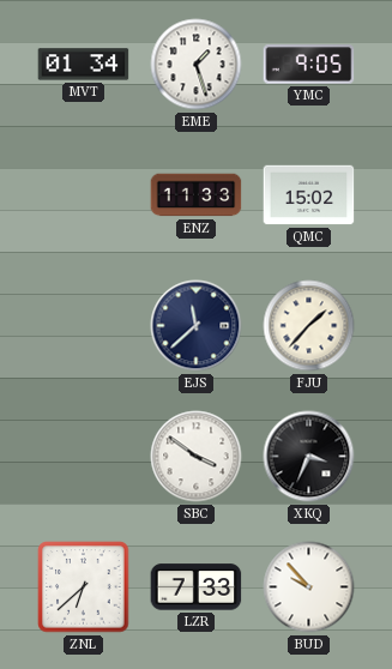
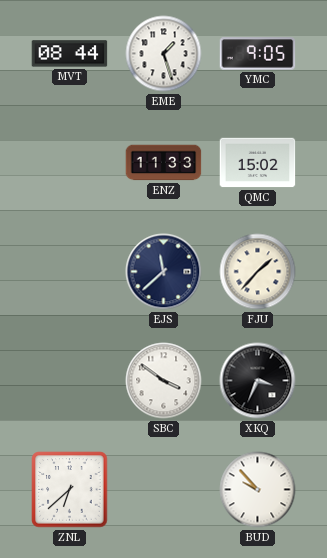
MVT: 01:34 -> 08:44 (70, 54)
LZR: 7:33 -> none (197, 587)
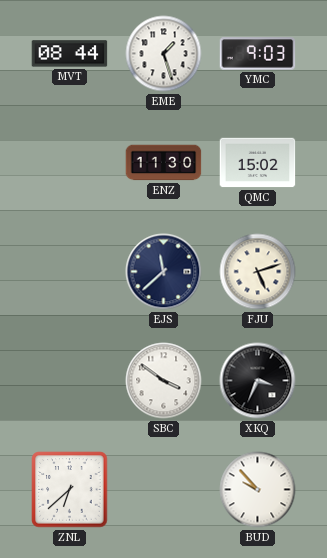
YMC: 9:05 -> 9:03 (258, 54)
ENZ: 11:33 -> 11:30 (164, 163)
FJU: 1:37 -> 5:12 (258, 272)
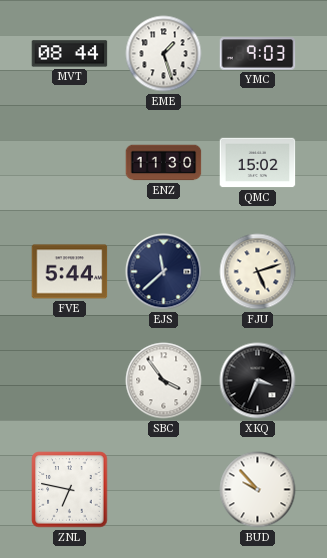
FVE: none -> 5:44 (70, 272)
SBC: 3:51 -> 3:54 (164, 381)
ZNL: 6:38 -> 6:47 (70, 490)
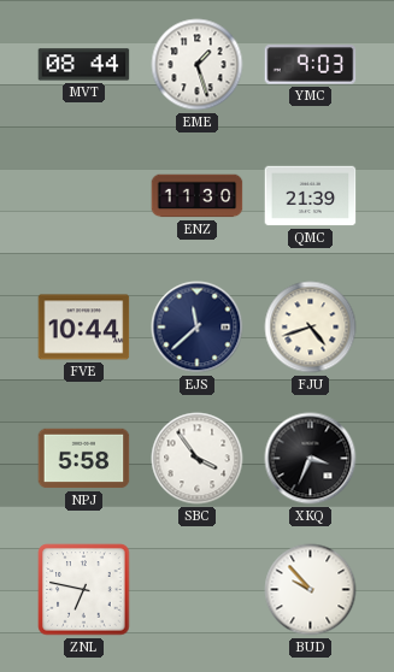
QMC: 15:02 -> 21:39 (311, 196)
FVE: 5:44 -> 10:44 (84, 328)
FJU: 5:12 -> 4:42 (311, 328)
NPJ: none -> 5:58 (84, 459)
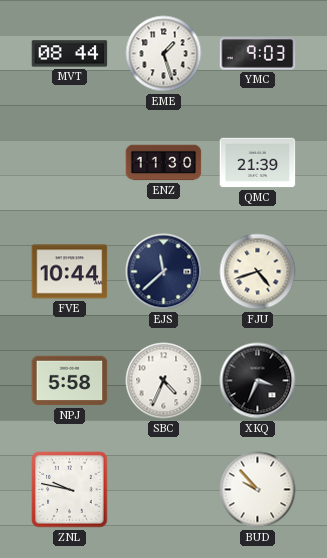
SBC: 3:54 -> 4:34 (164, 381)
ZNL: 6:47 -> 9:47 (70, 490)
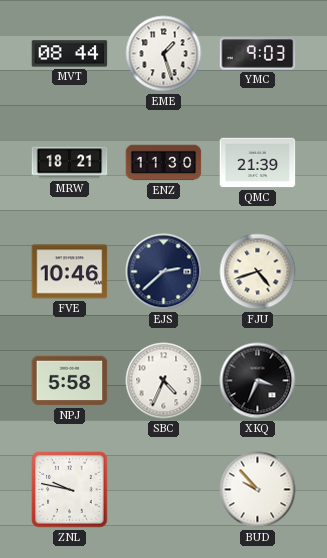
MRW: none -> 18:21 (70, 163)
FVE: 10:44 -> 10:46 (70, 272)
EJS: 11:38 -> 2:38 (164, 272)
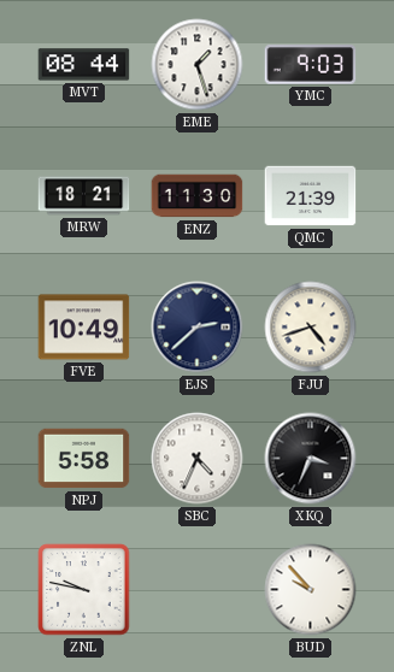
FVE: 10:46 -> 10:49 (84, 328)
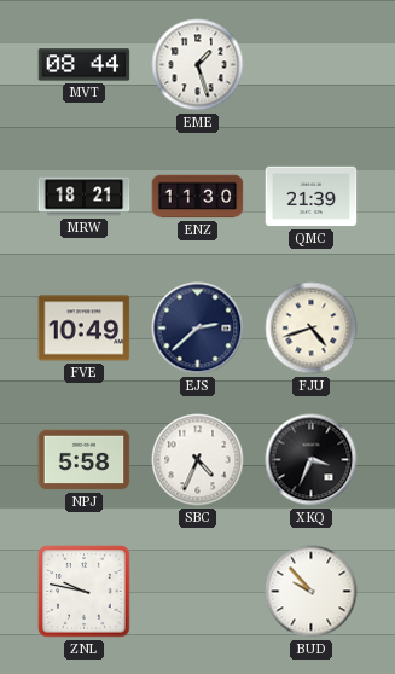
YMC: 9:03 -> none (311, 65)
